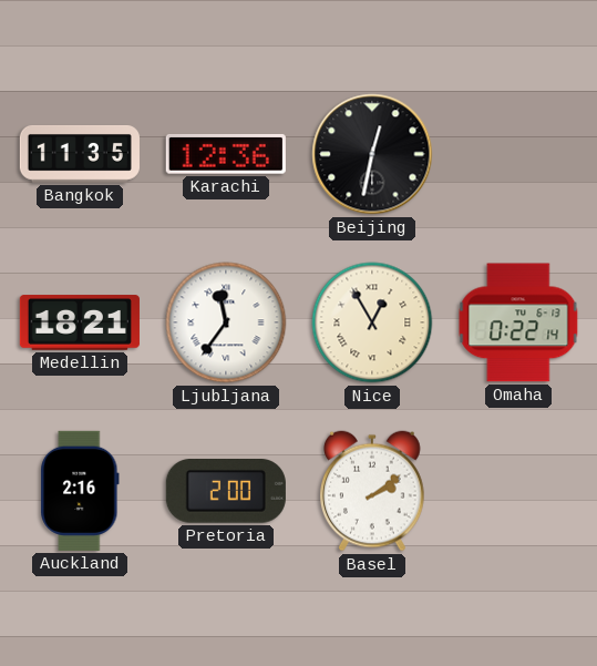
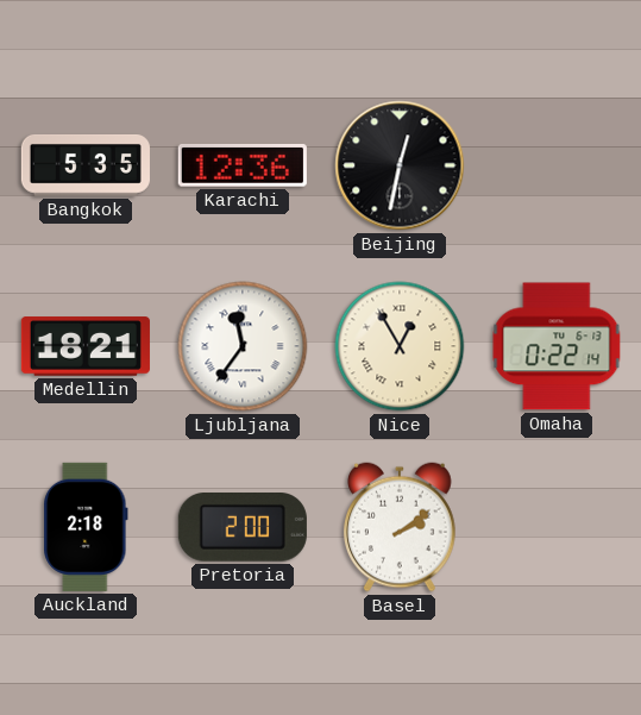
Bangkok: 11:35 -> 5:35 (86, 167)
Auckland: 2:16 -> 2:18 (86, 527)
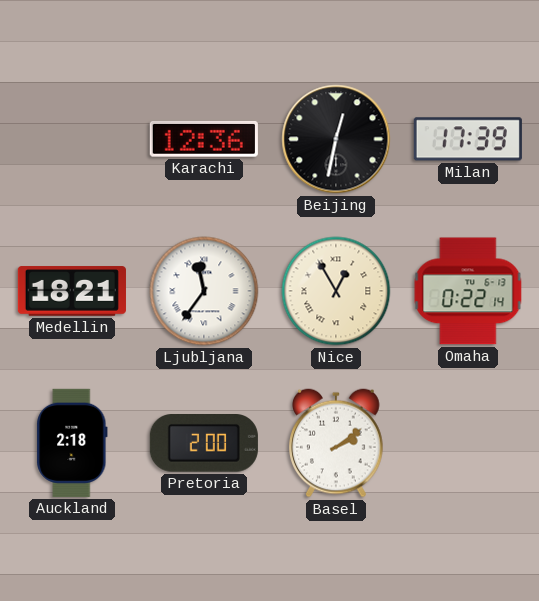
Bangkok: 5:35 -> none (86, 167)
Milan: none -> 17:39 (468, 139)
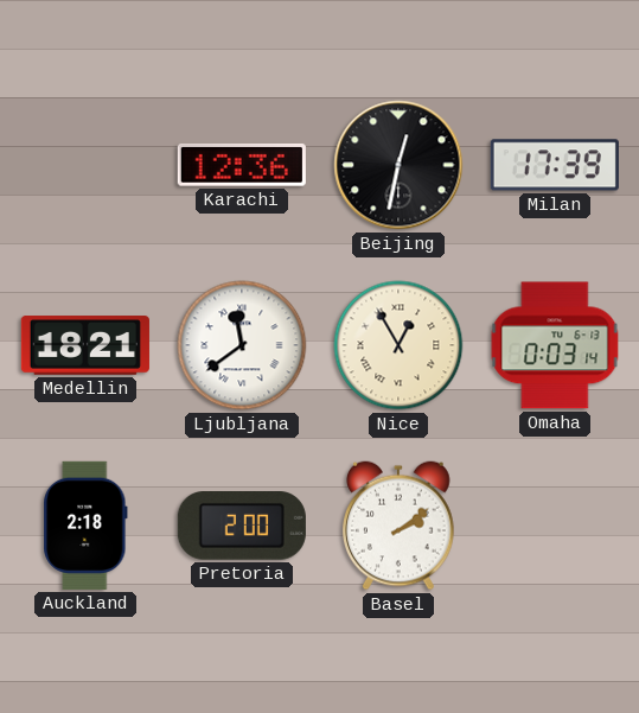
Ljubljana: 11:36 -> 11:39 (242, 345)
Omaha: 0:22 -> 0:03 (555, 345)
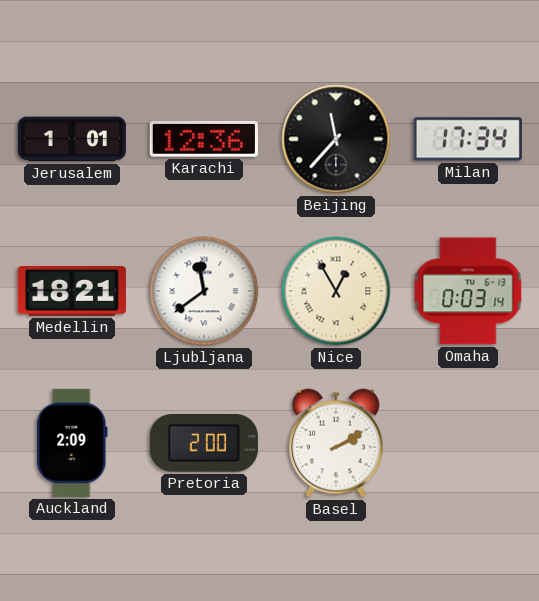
Jerusalem: none -> 1:01 (72, 139)
Beijing: 12:32 -> 11:37 (336, 139)
Milan: 17:39 -> 17:34 (468, 139)
Auckland: 2:18 -> 2:09 (72, 443)
Basel: 2:09 -> 2:10 (337, 443)
